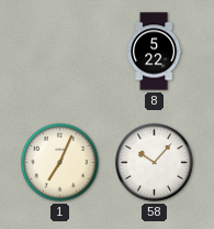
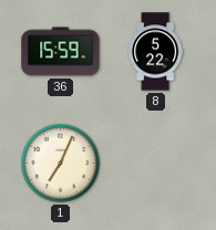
36: none -> 15:59 (61, 52)
58: 10:07 -> none (155, 163)
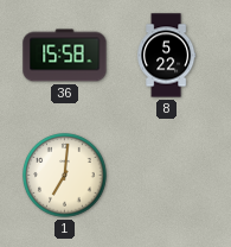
36: 15:59 -> 15:58 (65, 56)
1: 7:04 -> 7:01 (65, 176)
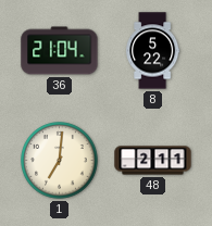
36: 15:58 -> 21:04 (60, 51)
48: none -> 2:11 (153, 161)
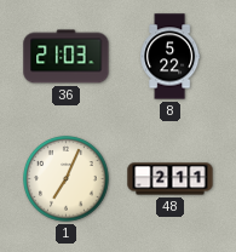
36: 21:04 -> 21:03 (67, 57)
1: 7:01 -> 7:04 (67, 179)
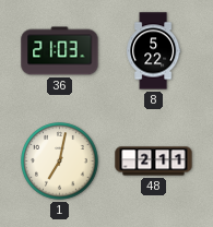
1: 7:04 -> 7:02 (60, 162)
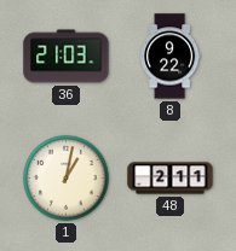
8: 5:22 -> 9:22 (171, 57)
1: 7:02 -> 1:02 (67, 179)
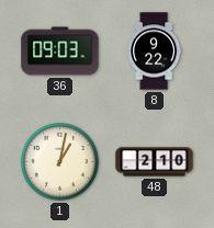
36: 21:03 -> 09:03 (60, 52)
48: 2:11 -> 2:10 (155, 162)
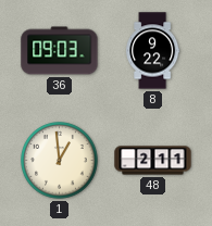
1: 1:02 -> 12:59 (60, 161)
48: 2:10 -> 2:11 (153, 161)
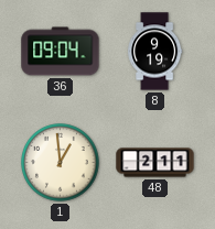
36: 09:03 -> 09:04 (61, 52)
8: 9:22 -> 9:19 (155, 52)
